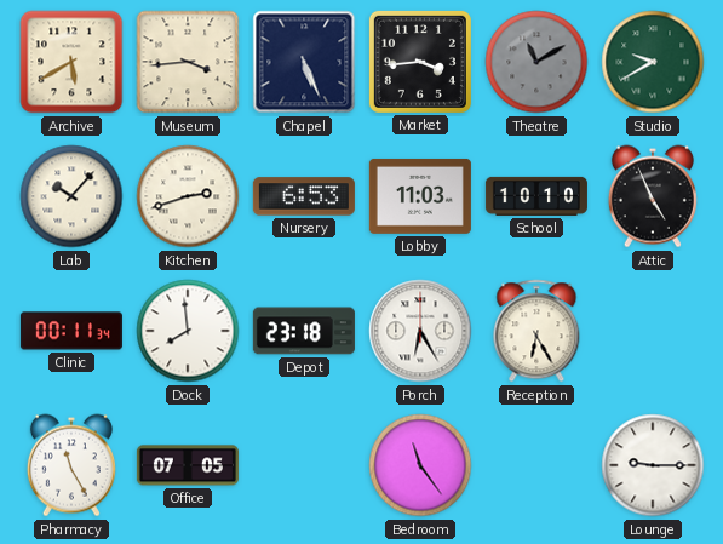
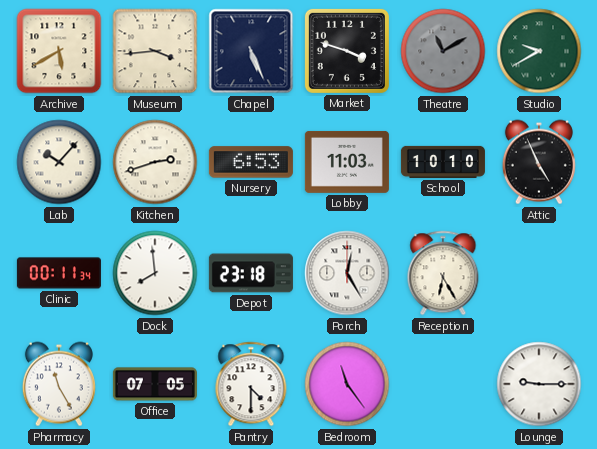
Market: 3:44 -> 3:48 (347, 51)
Porch: 6:25 -> 12:25 (347, 273)
Pantry: none -> 4:30 (251, 384)
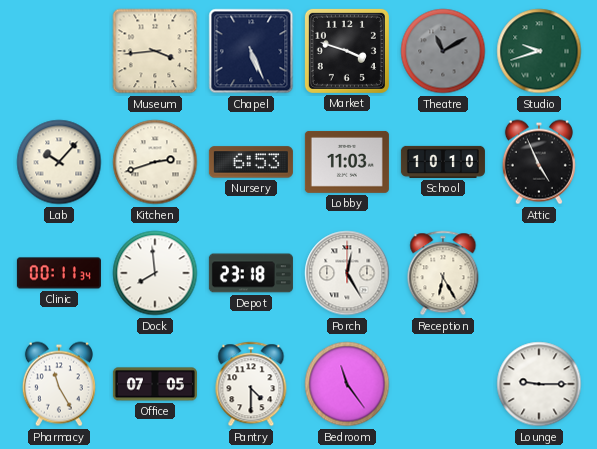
Archive: 5:40 -> none (59, 51)
Studio: 9:40 -> 9:42 (539, 51)
